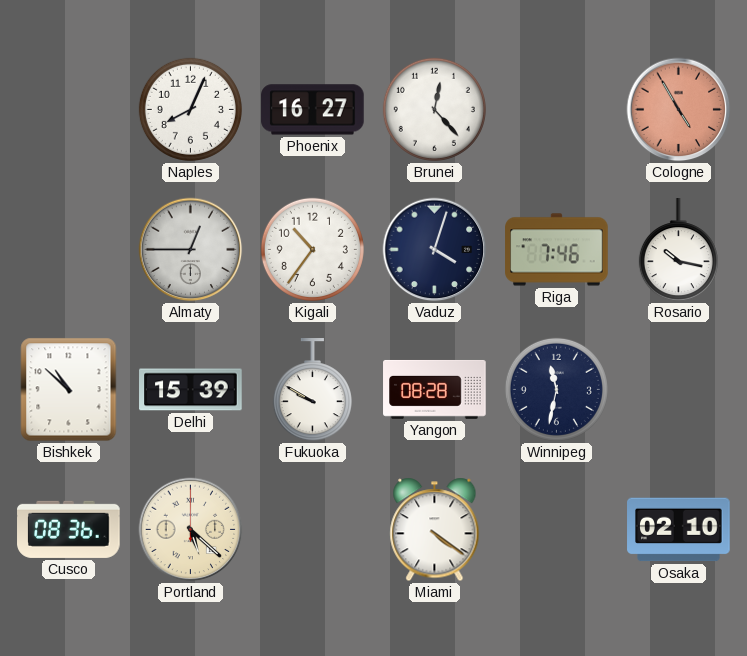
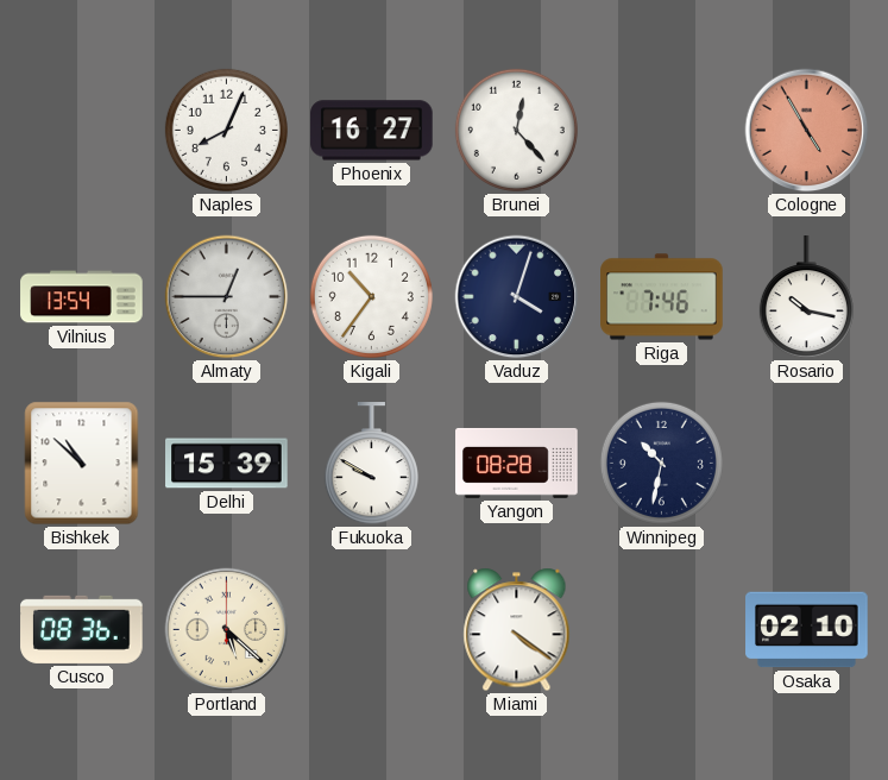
Vilnius: none -> 13:54 (82, 297)
Winnipeg: 11:32 -> 10:32 (661, 463)
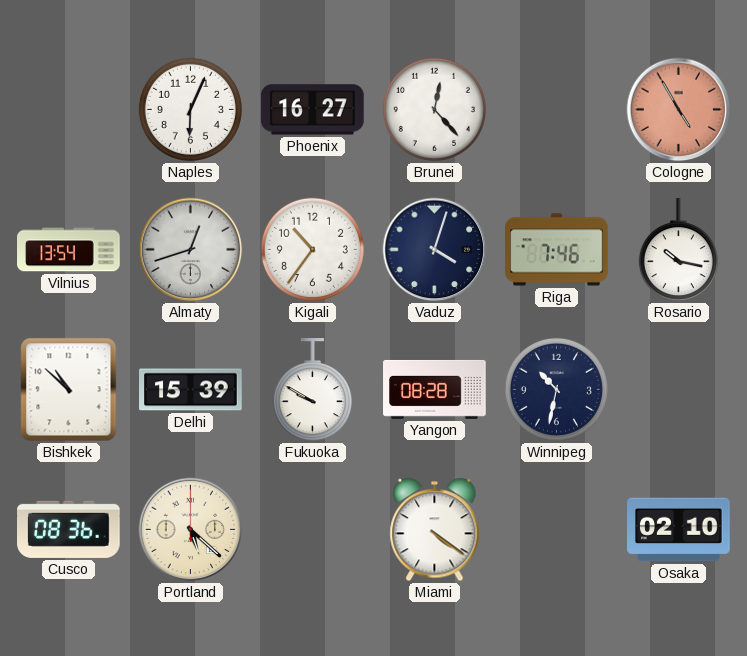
Naples: 8:04 -> 6:04 (190, 109)
Almaty: 12:45 -> 12:42 (191, 250)
